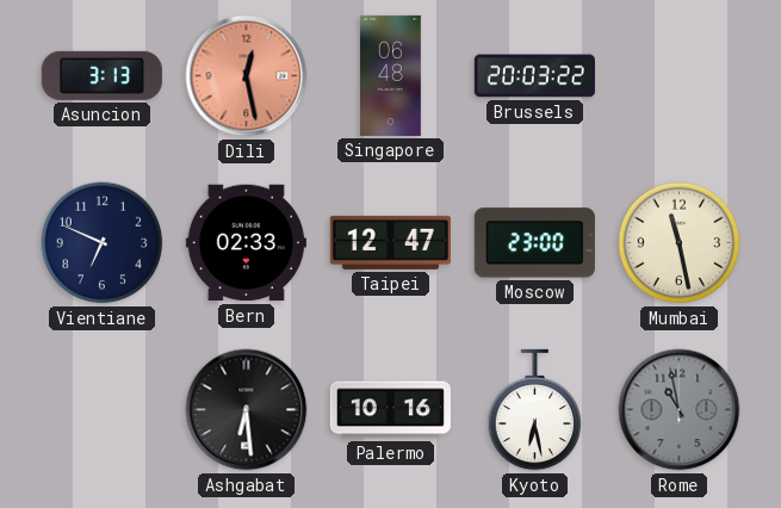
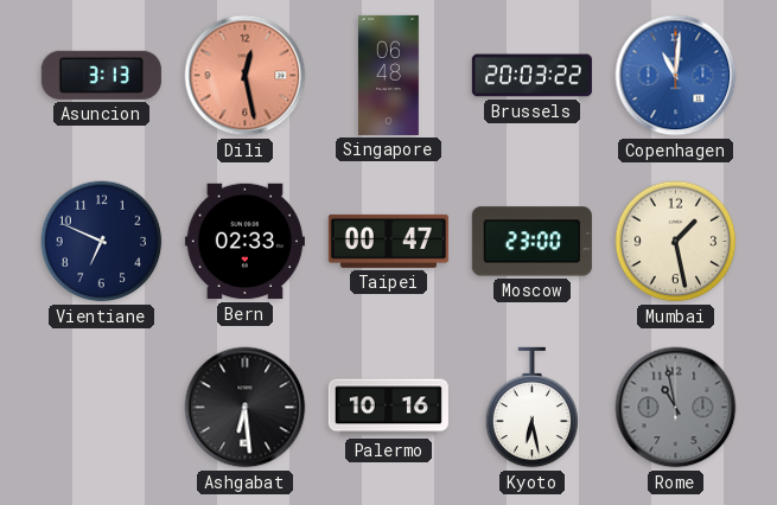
Copenhagen: none -> 11:01 (676, 76)
Taipei: 12:47 -> 00:47 (388, 241)
Mumbai: 11:28 -> 1:28 (676, 242)
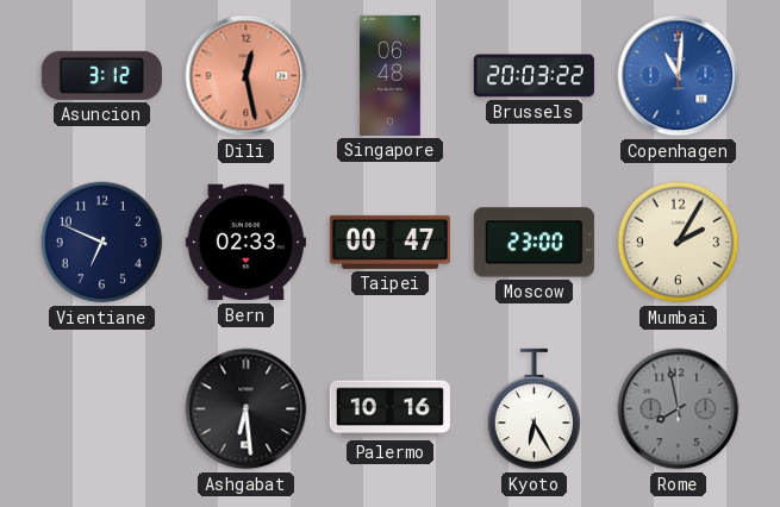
Asuncion: 3:13 -> 3:12 (101, 75)
Mumbai: 1:28 -> 2:05 (679, 243)
Kyoto: 6:28 -> 6:25 (535, 409)
Rome: 10:58 -> 7:58 (679, 409)
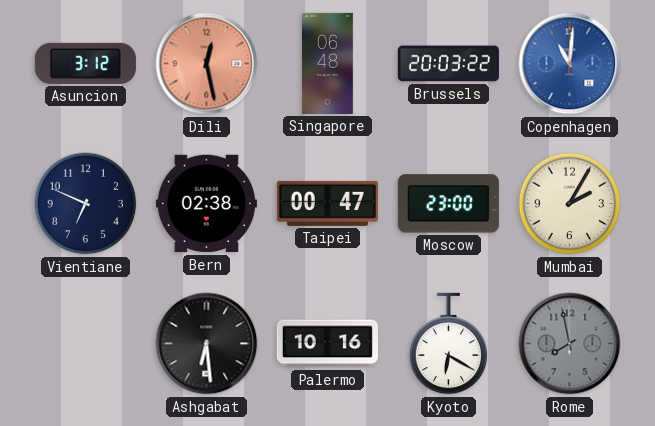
Bern: 02:33 -> 02:38 (206, 204)
Kyoto: 6:25 -> 6:20 (449, 344)
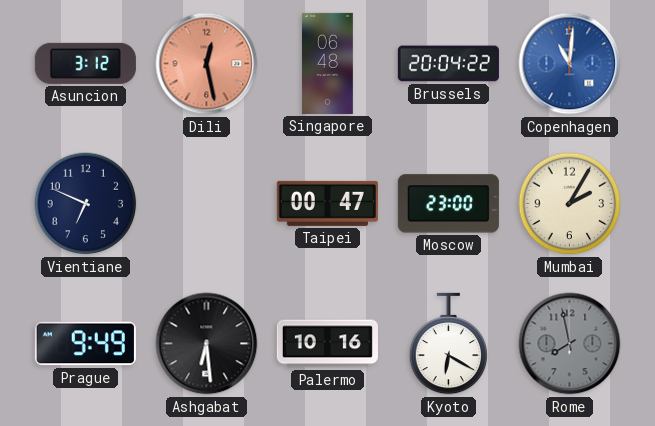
Brussels: 20:03 -> 20:04 (448, 64)
Bern: 02:38 -> none (206, 204)
Prague: none -> 9:49 (85, 344)
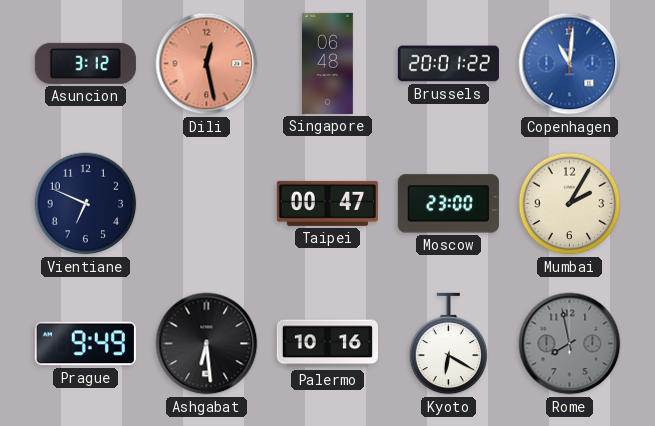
Brussels: 20:04 -> 20:01 (448, 64)
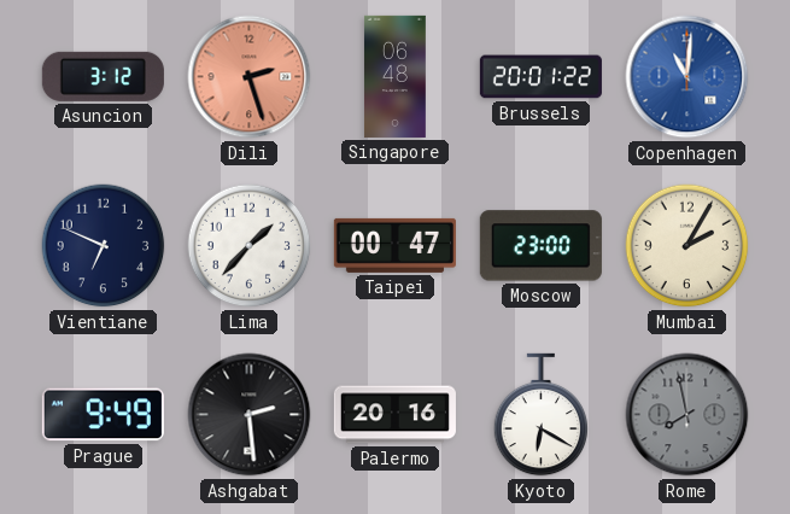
Dili: 12:28 -> 2:27 (250, 77)
Lima: none -> 1:37 (250, 246)
Ashgabat: 6:29 -> 2:29 (250, 415)
Palermo: 10:16 -> 20:16 (394, 415)
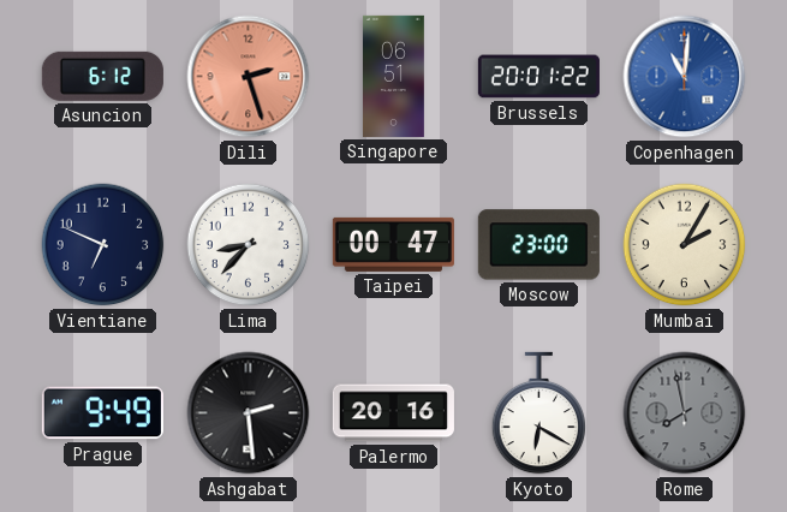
Asuncion: 3:12 -> 6:12 (102, 76)
Singapore: 06:48 -> 06:51 (393, 76)
Lima: 1:37 -> 8:37 (249, 245)
